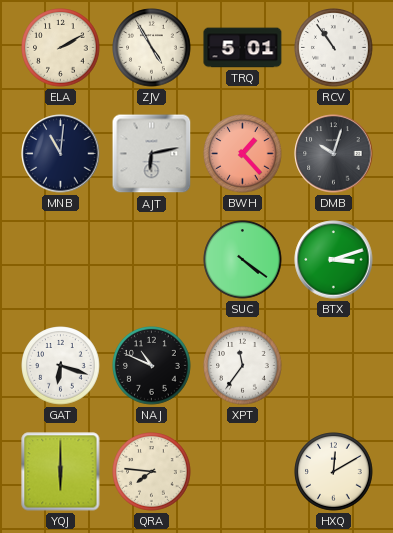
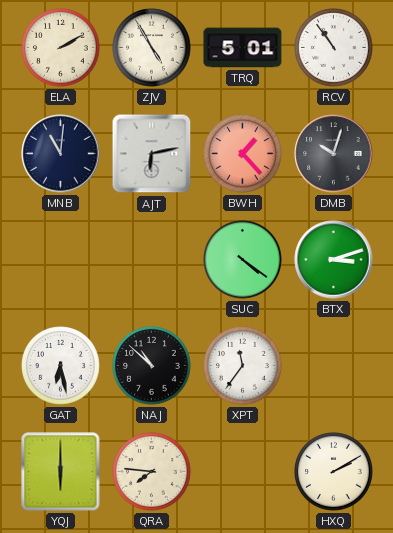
GAT: 6:18 -> 6:28 (61, 366)
NAJ: 10:49 -> 10:52 (152, 366)
HXQ: 12:10 -> 2:10 (334, 472)
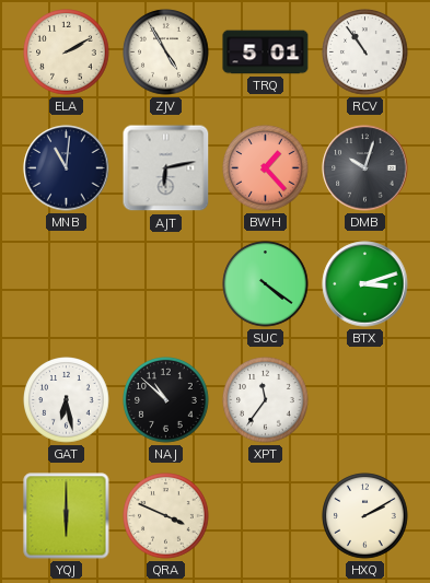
QRA: 7:46 -> 3:49 (166, 516)
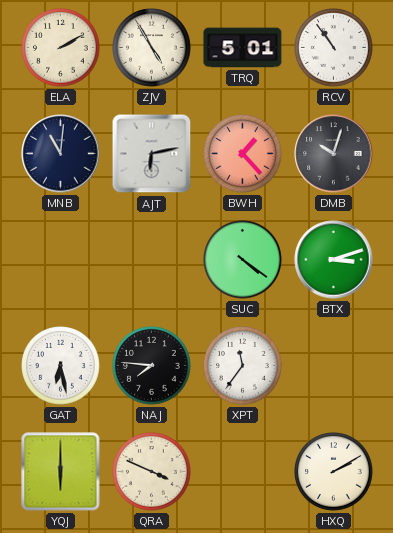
NAJ: 10:52 -> 7:46 (152, 366)
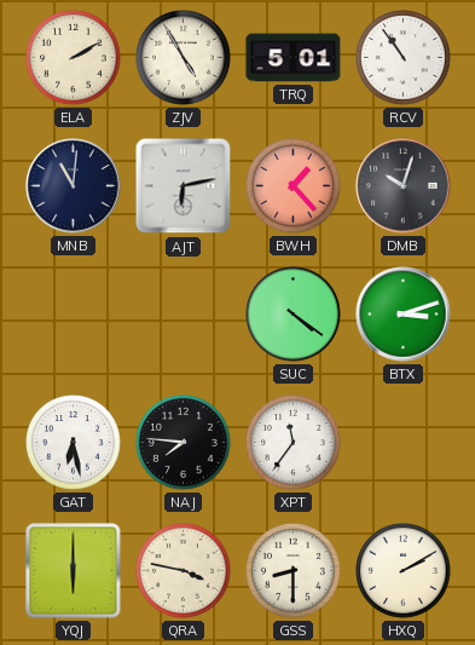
QRA: 3:49 -> 3:47 (184, 571)
GSS: none -> 8:30 (294, 571)
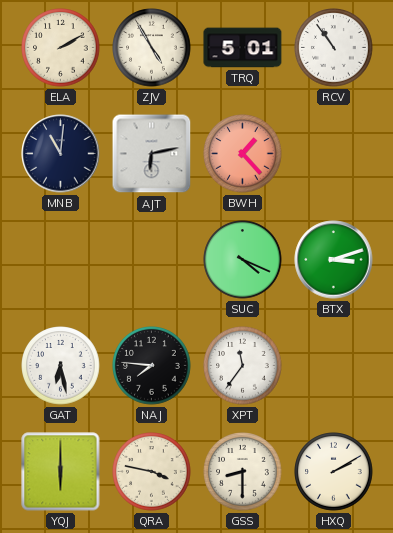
DMB: 10:03 -> none (404, 186)
SUC: 4:21 -> 4:19 (243, 260)
